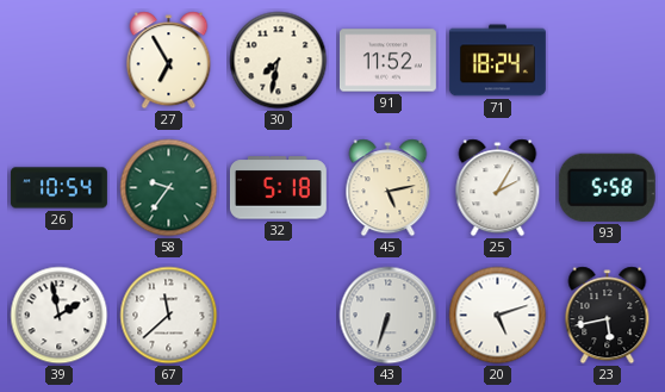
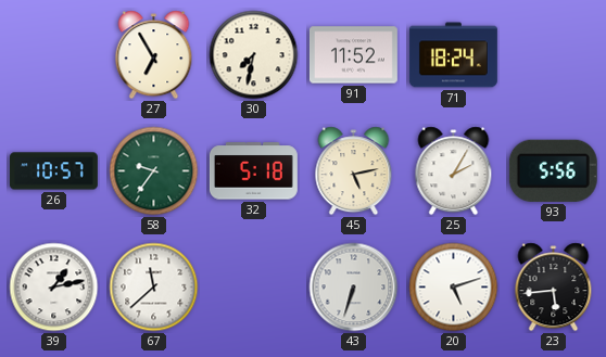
26: 10:54 -> 10:57 (53, 171)
93: 5:58 -> 5:56 (553, 170)
39: 1:58 -> 1:13 (54, 288)
23: 5:43 -> 5:44 (554, 288)
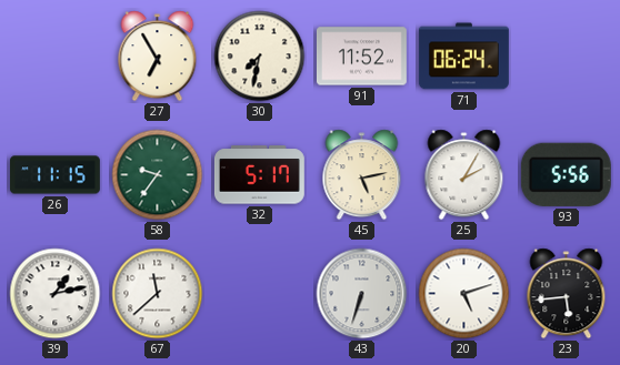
71: 18:24 -> 06:24 (463, 57)
26: 10:57 -> 11:15 (54, 175)
32: 5:18 -> 5:17 (259, 175)
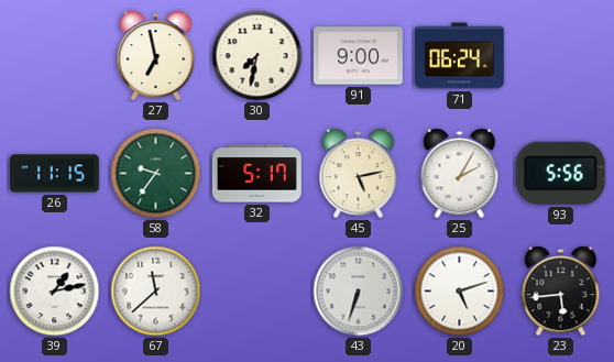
27: 6:55 -> 6:58 (156, 56)
91: 11:52 -> 9:00 (358, 56)
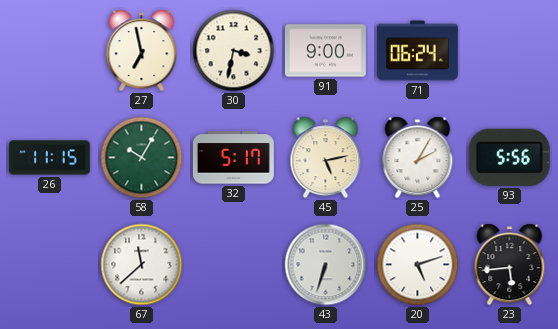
30: 7:32 -> 3:32 (234, 51)
58: 9:36 -> 10:05 (142, 158)
39: 1:13 -> none (55, 292)
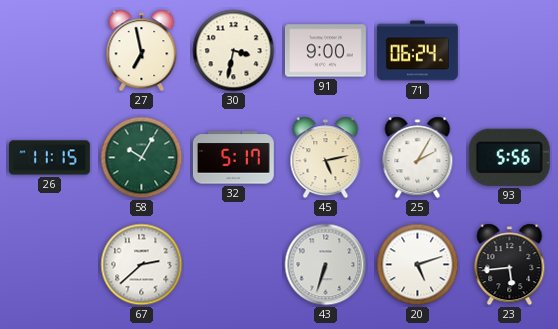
67: 11:38 -> 2:38 (142, 265)
